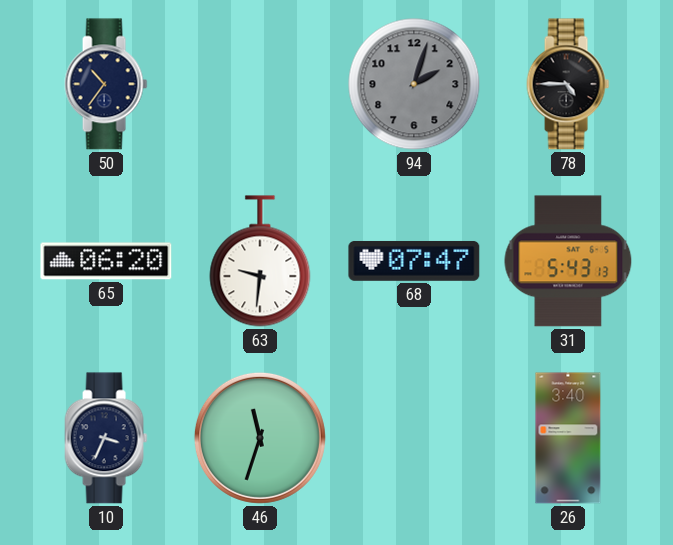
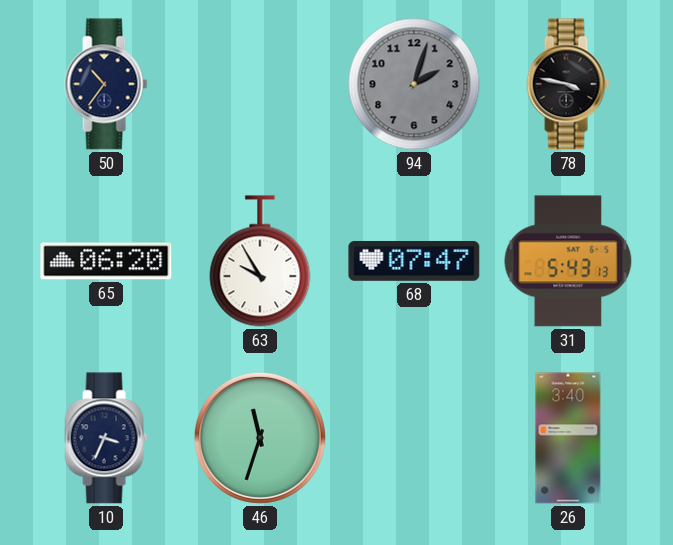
78: 4:45 -> 3:47 (568, 84)
63: 9:31 -> 9:55 (260, 261)
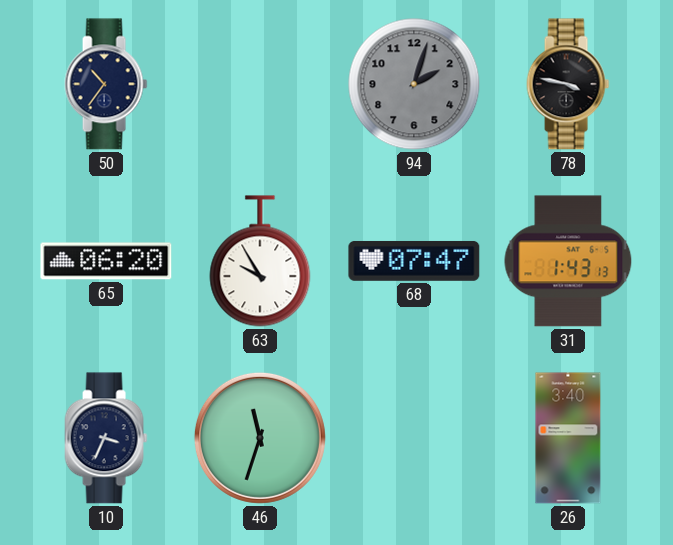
31: 5:43 -> 1:43 (568, 261)
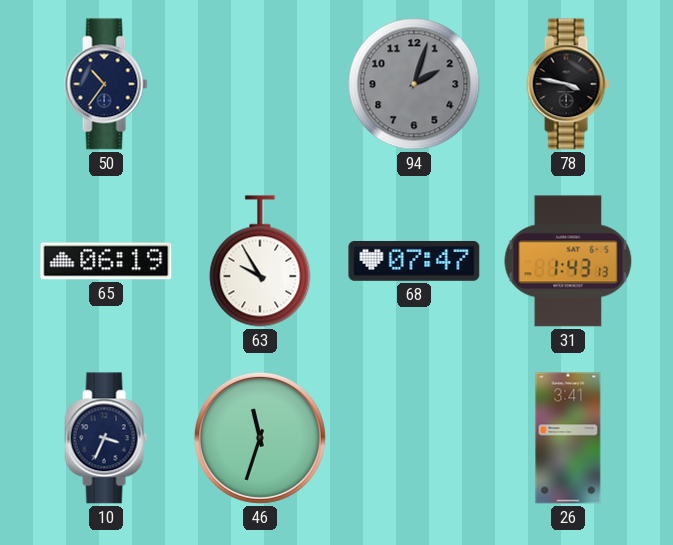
65: 06:20 -> 06:19 (106, 261)
26: 3:40 -> 3:41 (568, 438)
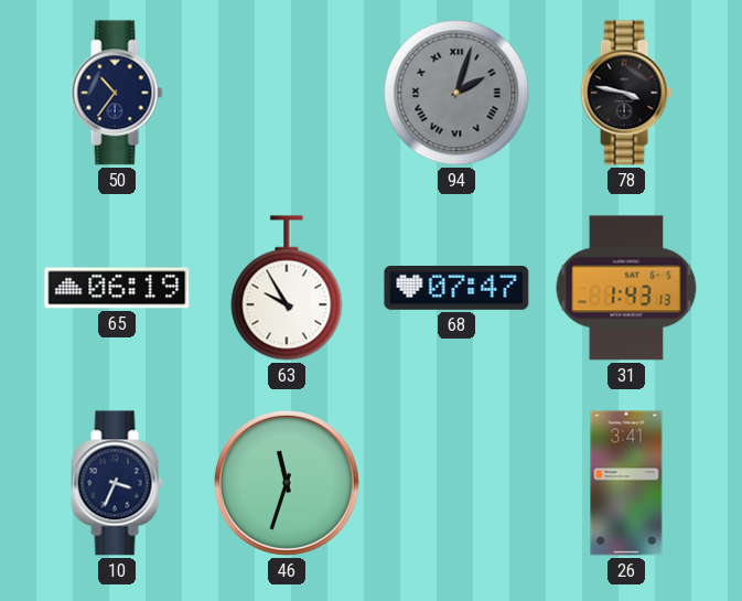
94 numerals: Arabic -> Roman (456, 93)
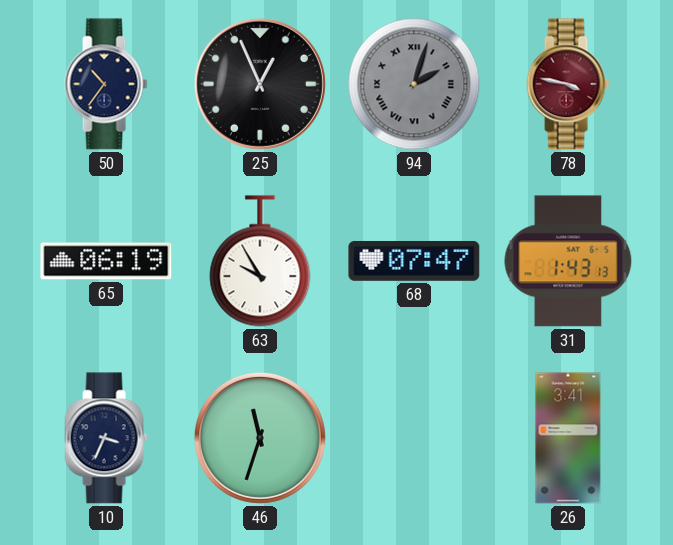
25: none -> 12:56 (260, 84)
78 dial: black -> burgundy (568, 84)
